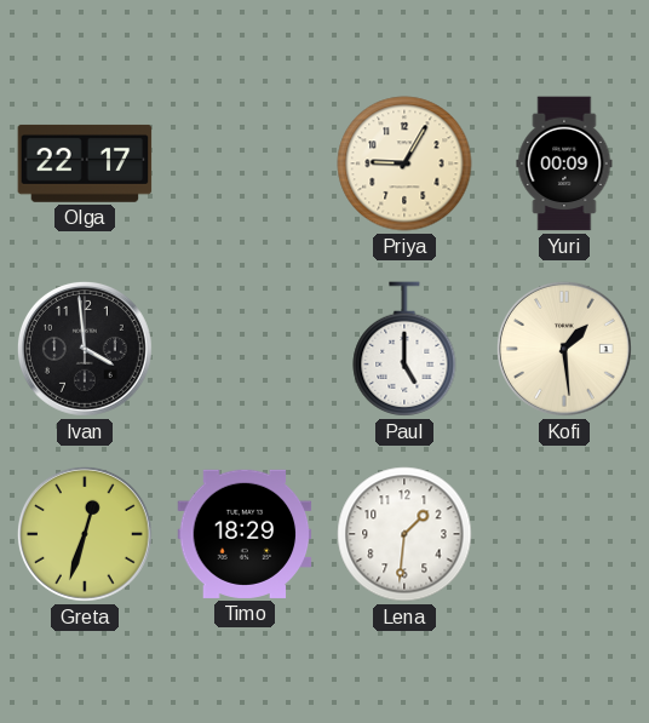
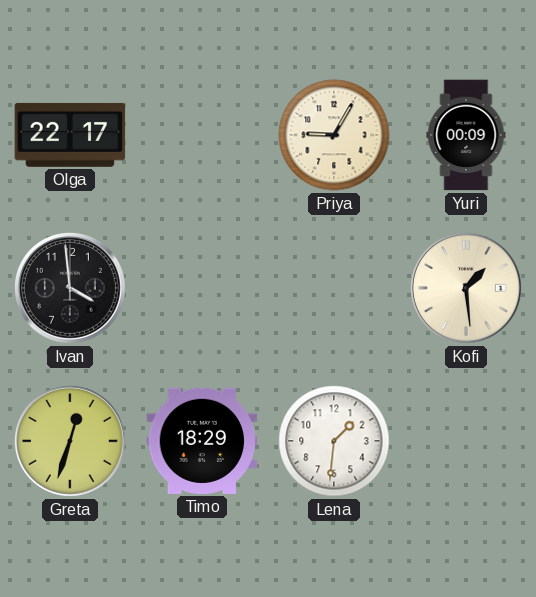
Paul: 5:00 -> none (404, 349)
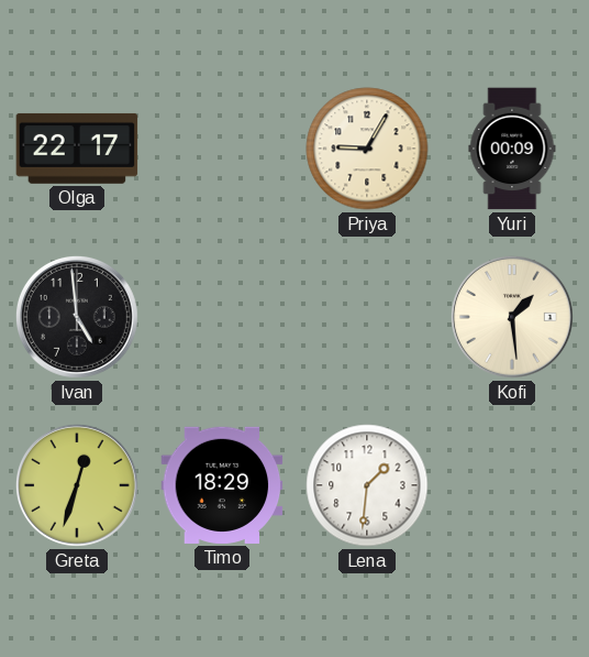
Ivan: 3:59 -> 4:59 (77, 317)
